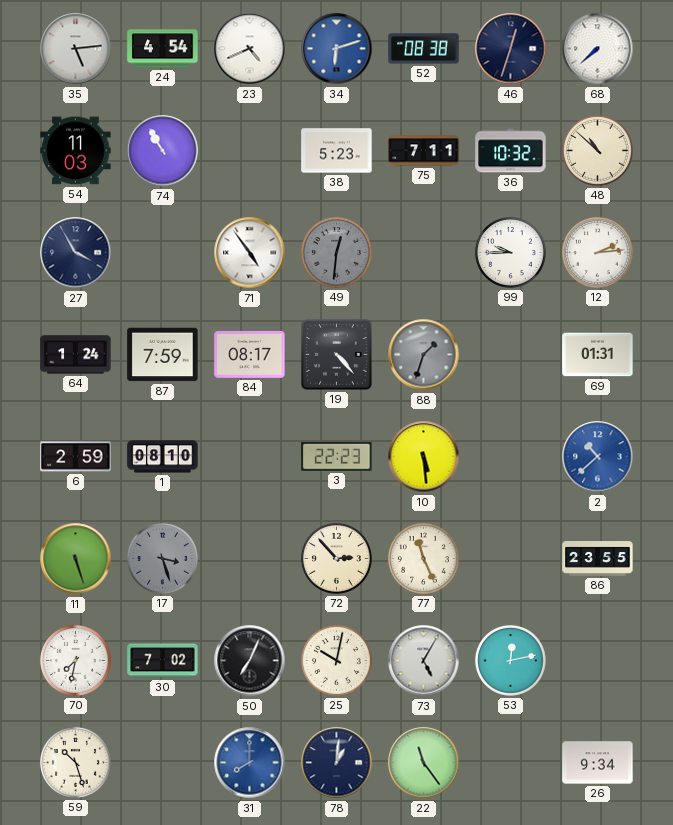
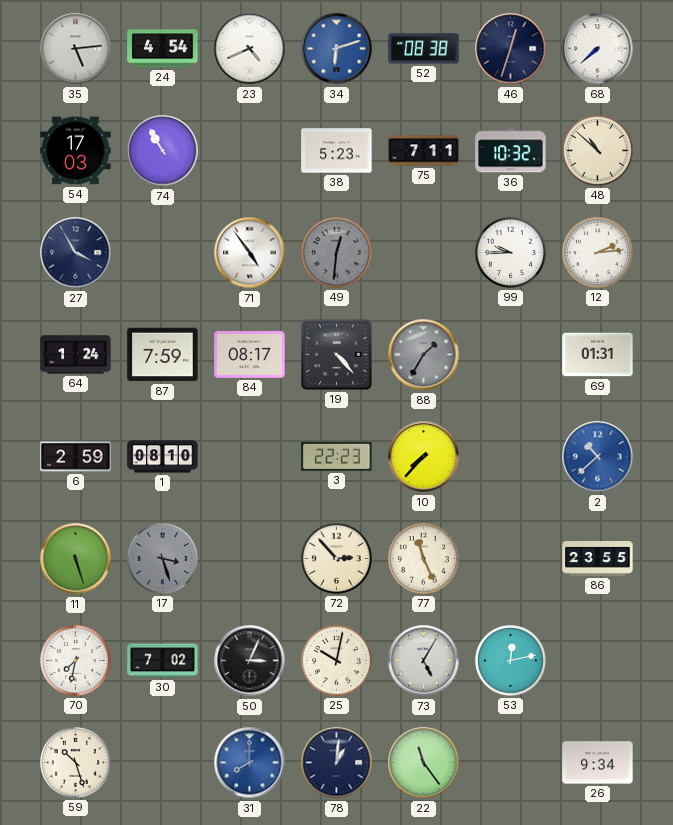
54: 11:03 -> 17:03 (76, 151)
88: 1:33 -> 1:35 (424, 355)
10: 5:29 -> 7:37 (424, 457)
50: 7:04 -> 3:04 (250, 661)
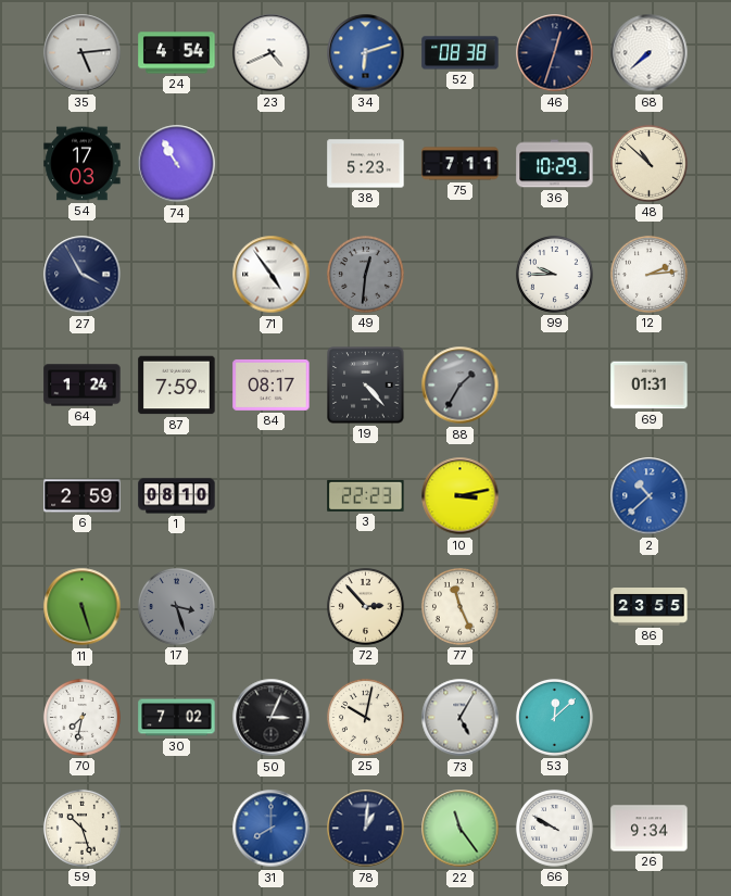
36: 10:32 -> 10:29 (555, 164)
10: 7:37 -> 3:13 (461, 496)
53: 12:13 -> 12:08 (554, 717)
66: none -> 9:50 (554, 828)
